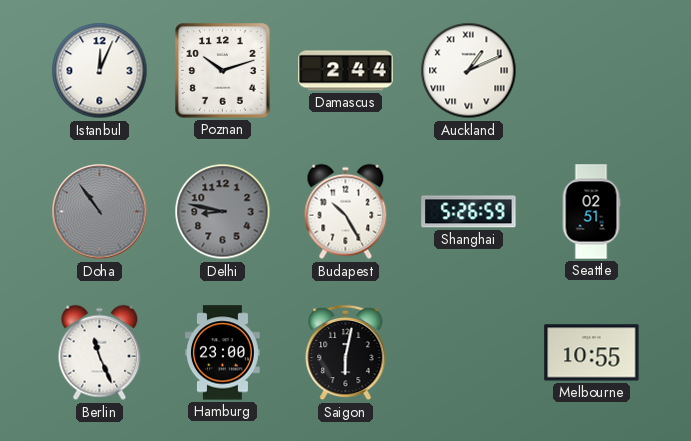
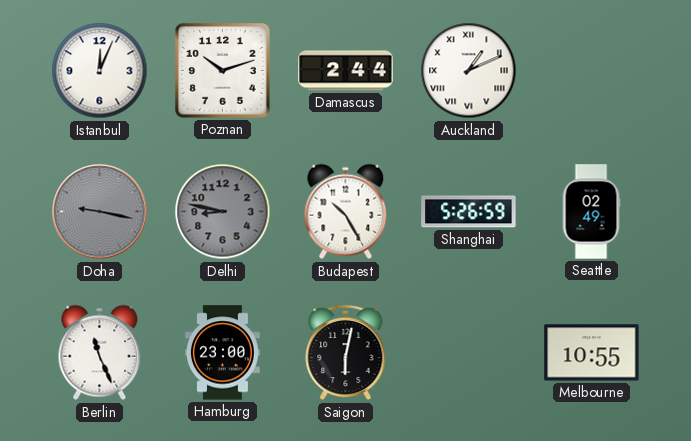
Doha: 10:54 -> 9:17 (100, 212)
Seattle: 02:51 -> 02:49 (591, 212)
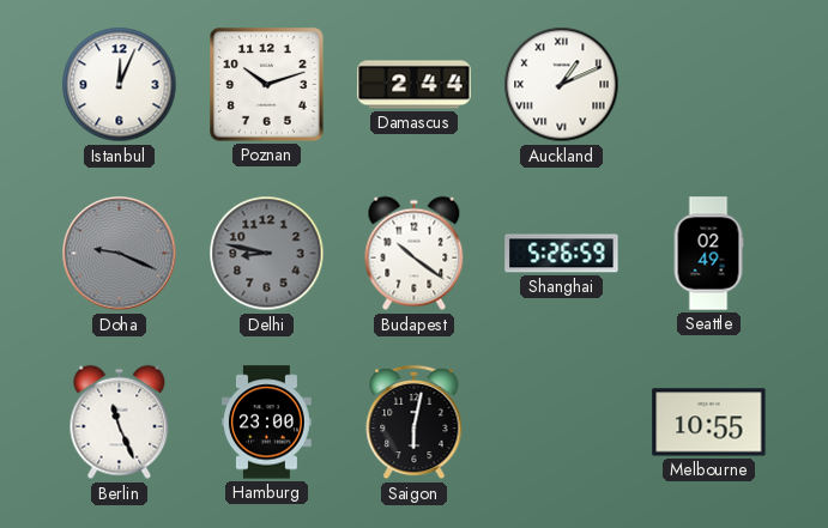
Doha: 9:17 -> 9:19 (120, 254)
Budapest: 10:25 -> 10:21 (415, 254)
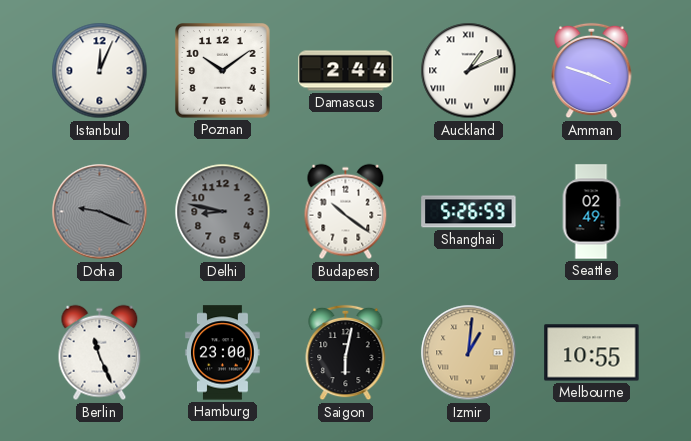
Poznan: 10:12 -> 10:09 (223, 71)
Amman: none -> 3:48 (592, 71)
Izmir: none -> 1:01 (469, 353)
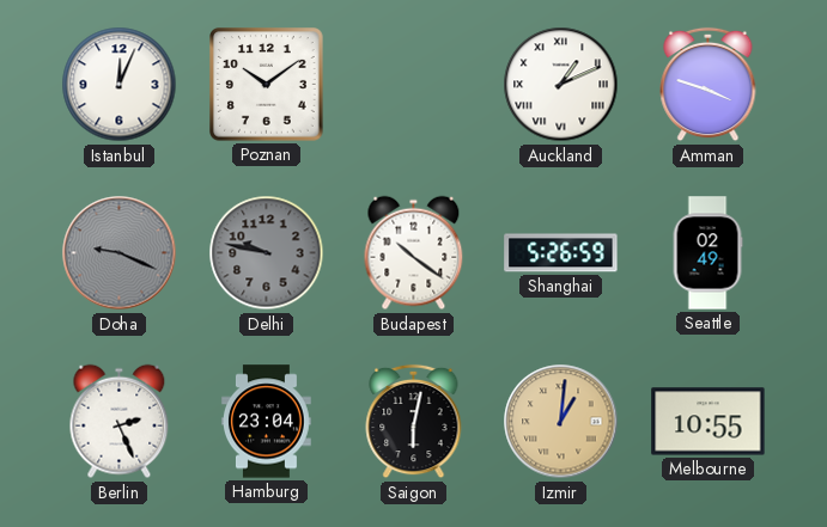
Damascus: 2:44 -> none (346, 71)
Delhi: 8:47 -> 9:47 (267, 253)
Berlin: 11:26 -> 2:26 (120, 422)
Hamburg: 23:00 -> 23:04 (266, 422)
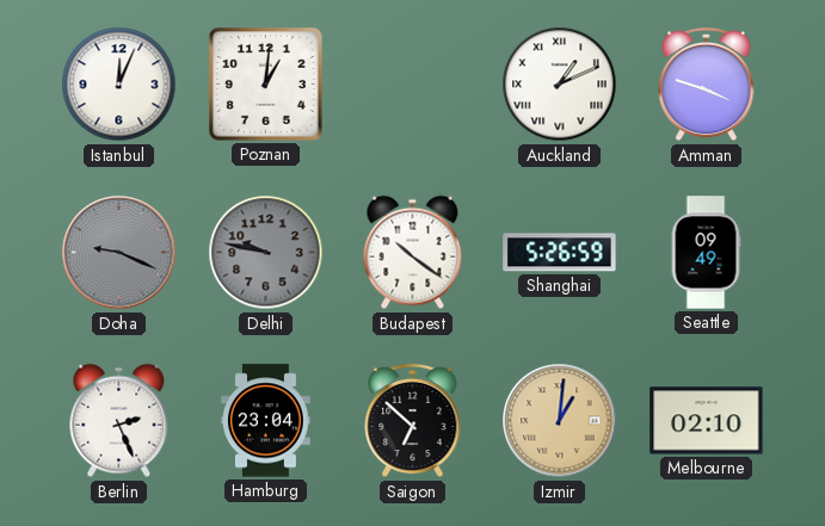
Poznan: 10:09 -> 1:01 (266, 85)
Seattle: 02:49 -> 09:49 (706, 253)
Saigon: 6:02 -> 6:52 (413, 421)
Melbourne: 10:55 -> 02:10 (707, 421)
